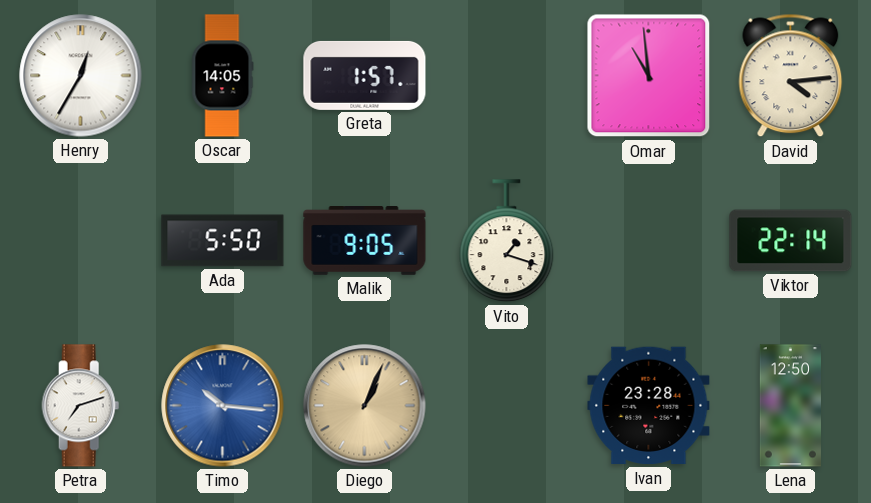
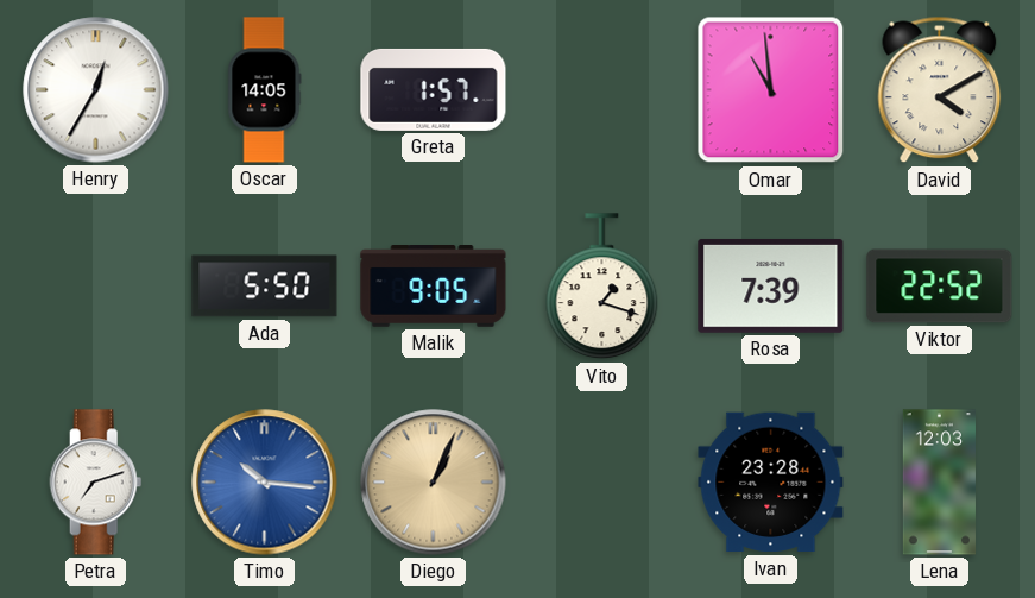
David: 4:14 -> 4:10 (940, 90)
Rosa: none -> 7:39 (771, 285)
Viktor: 22:14 -> 22:52 (940, 287)
Lena: 12:50 -> 12:03 (939, 483)
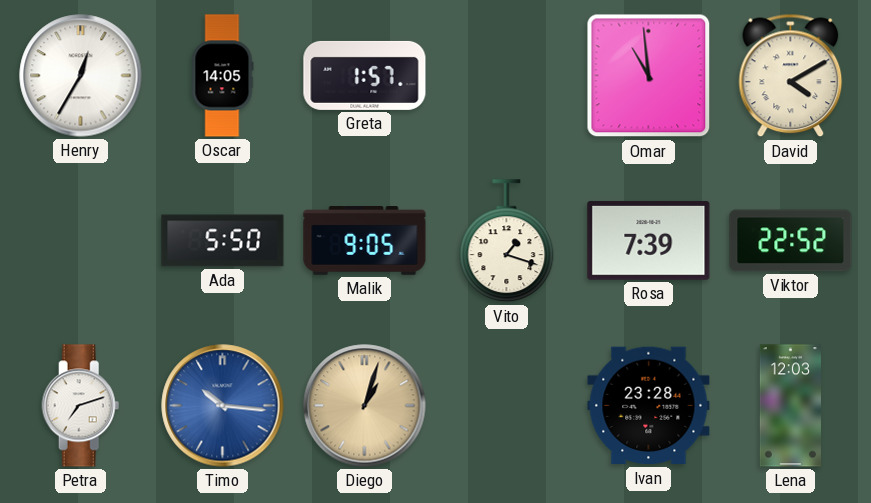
Diego: 1:04 -> 1:03 (365, 406)
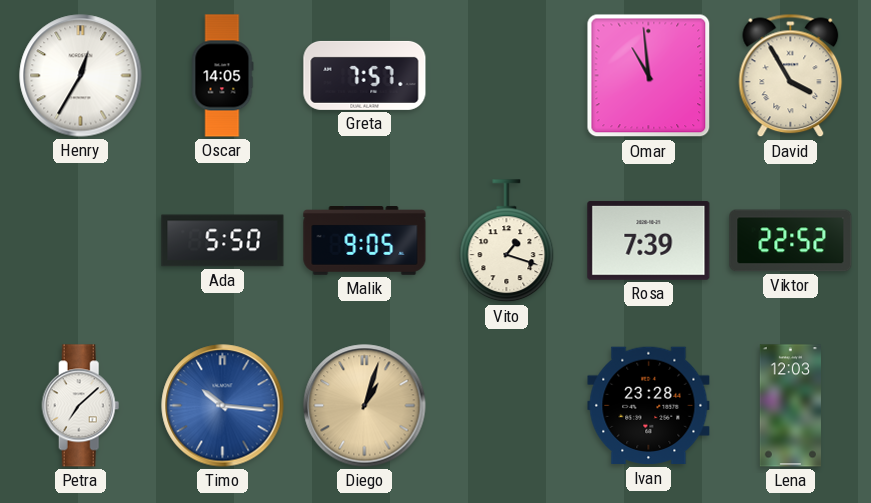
Greta: 1:57 -> 7:57 (365, 75)
David: 4:10 -> 3:55 (791, 76)
Petra: 7:12 -> 7:08 (81, 406)
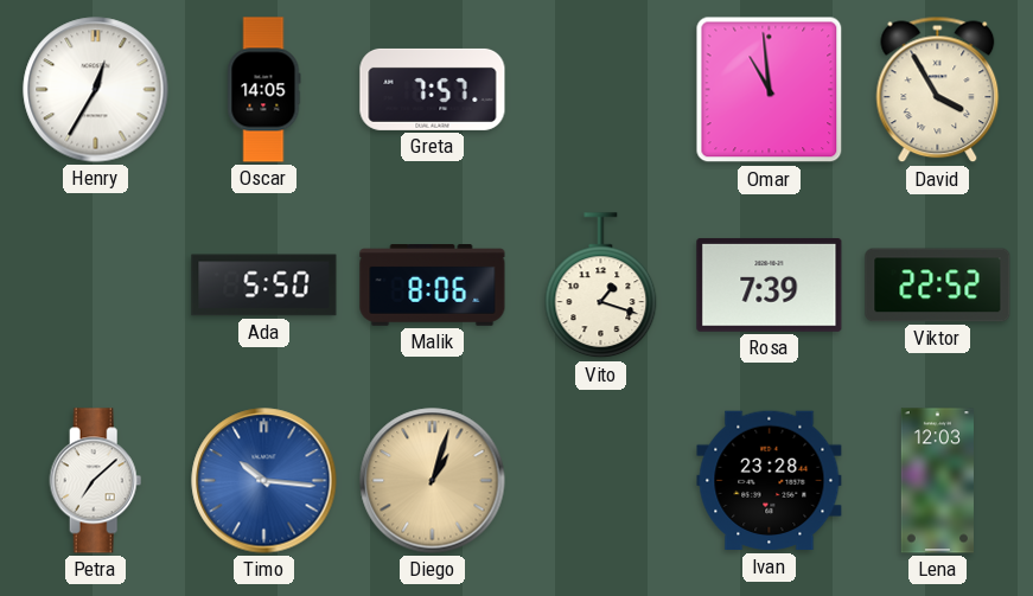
Malik: 9:05 -> 8:06 (433, 286)
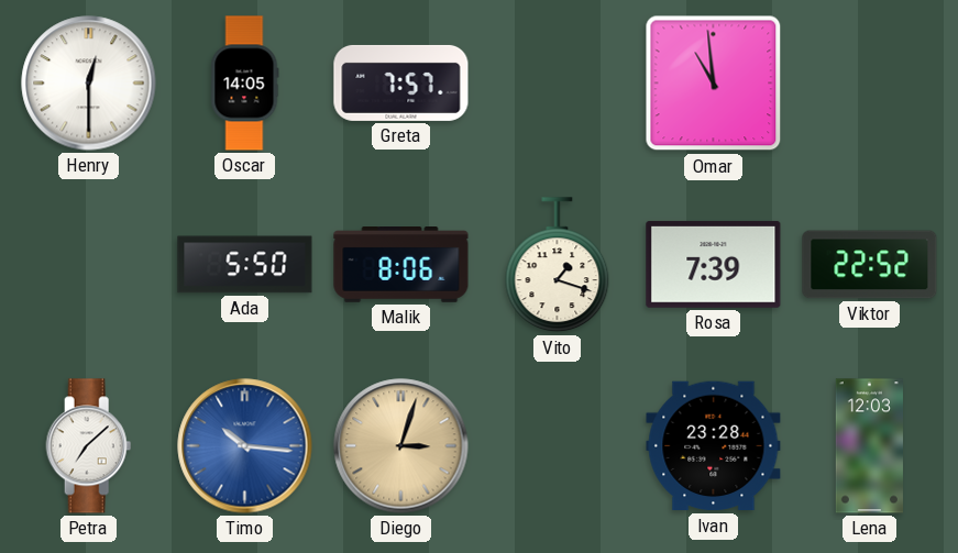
Henry: 12:35 -> 12:30 (89, 84)
David: 3:55 -> none (938, 90)
Diego: 1:03 -> 3:03 (401, 446)
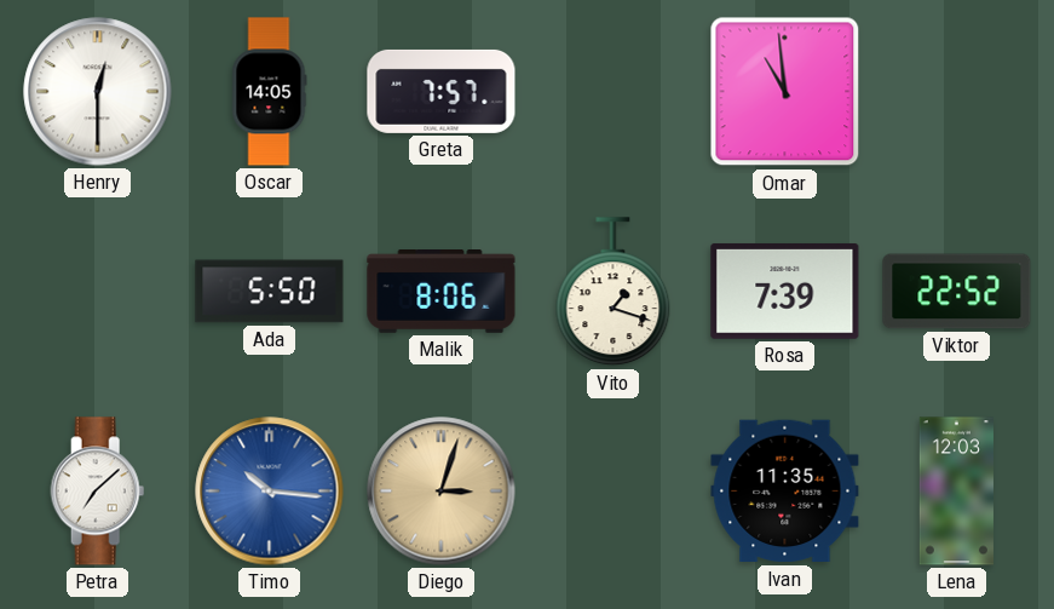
Ivan: 23:28 -> 11:35 (785, 492)
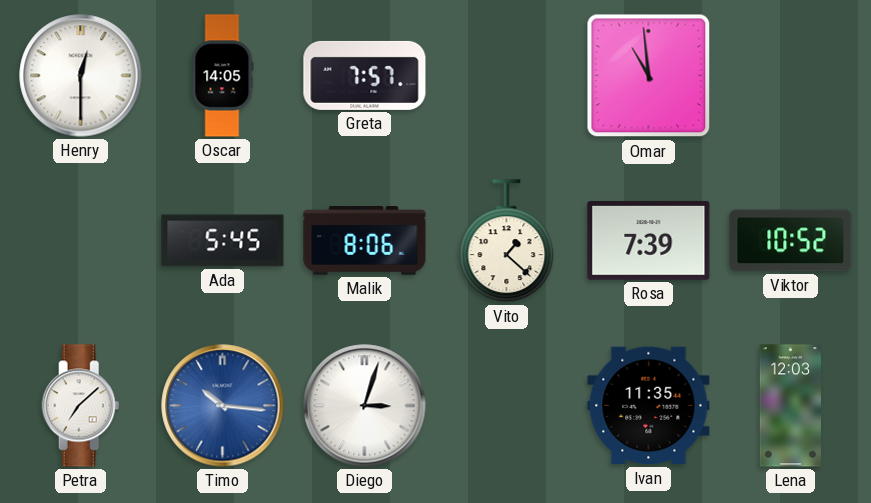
Ada: 5:50 -> 5:45 (223, 241)
Vito: 1:18 -> 1:22 (507, 241)
Viktor: 22:52 -> 10:52 (791, 241)
Diego dial: champagne -> white (365, 406)
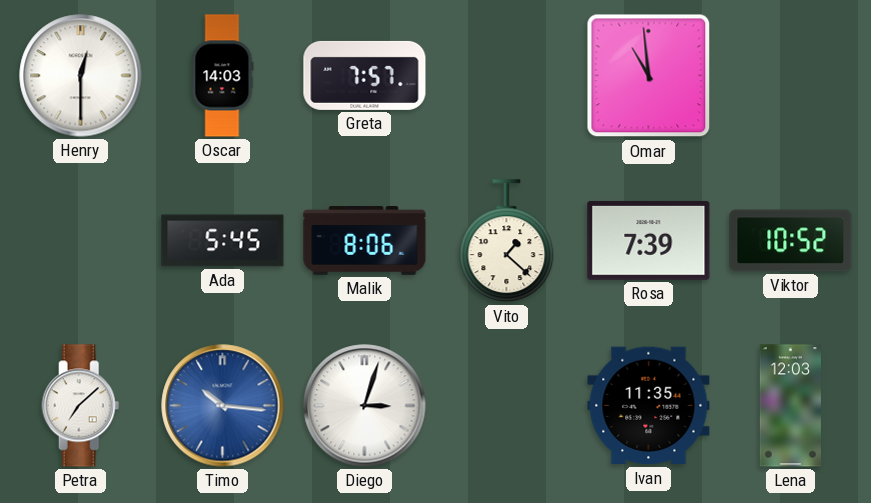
Oscar: 14:05 -> 14:03 (223, 76)
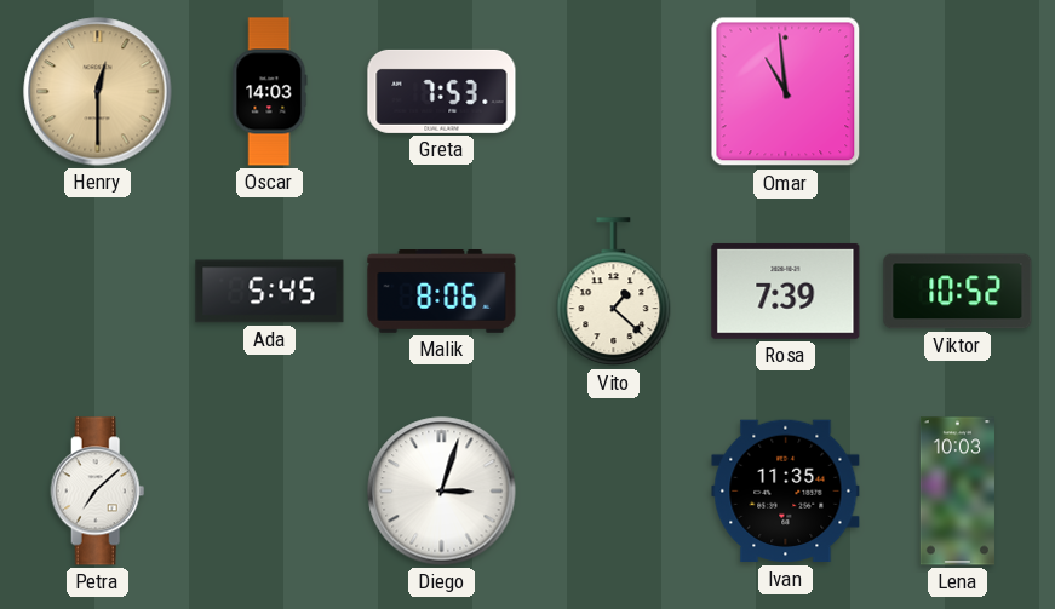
Henry dial: white -> champagne (98, 92)
Greta: 7:57 -> 7:53 (442, 91)
Timo: 10:16 -> none (223, 406)
Lena: 12:03 -> 10:03 (957, 492)
